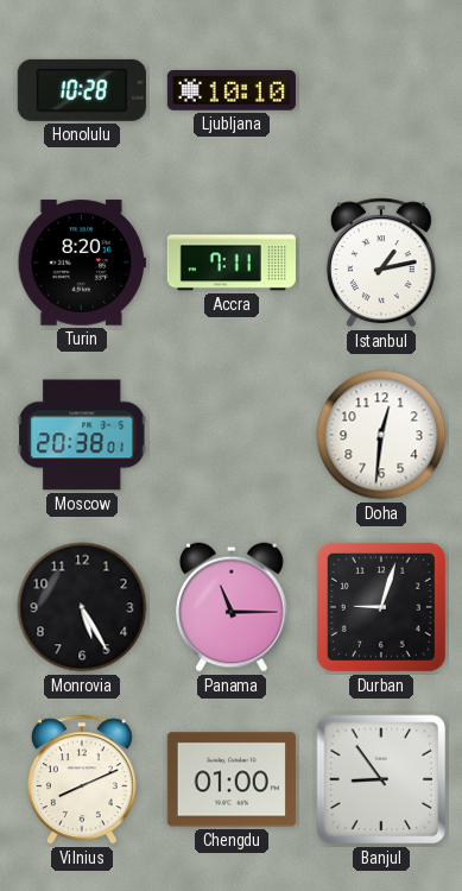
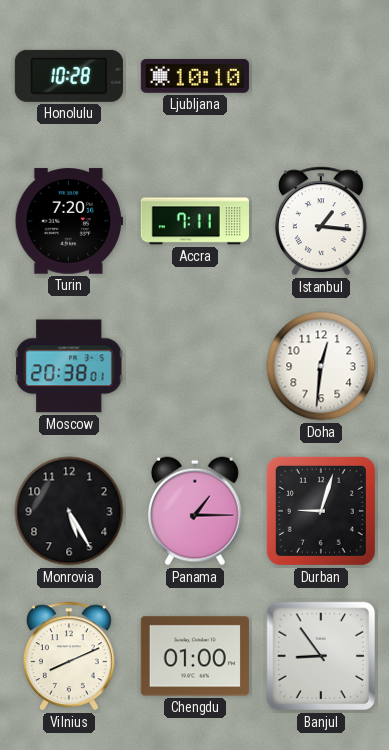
Turin: 8:20 -> 7:20 (69, 221)
Istanbul: 1:13 -> 1:16 (321, 221)
Panama: 11:15 -> 1:15 (196, 511)
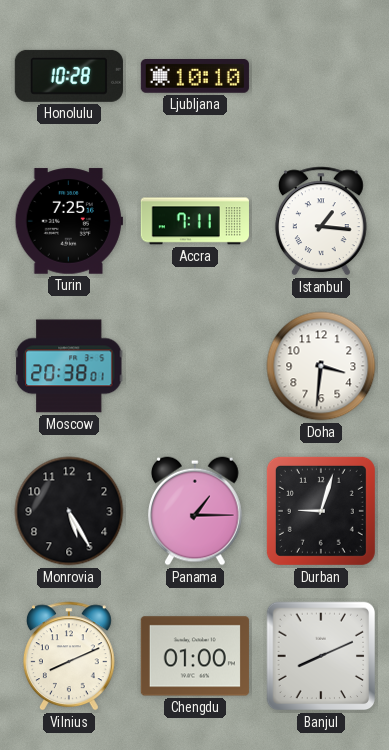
Turin: 7:20 -> 7:25 (69, 221)
Doha: 12:31 -> 3:31 (321, 366)
Banjul: 8:54 -> 8:11 (321, 656)
